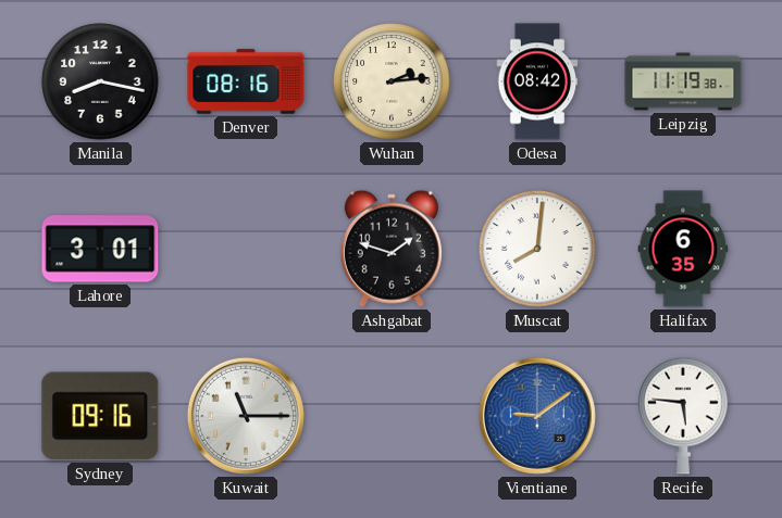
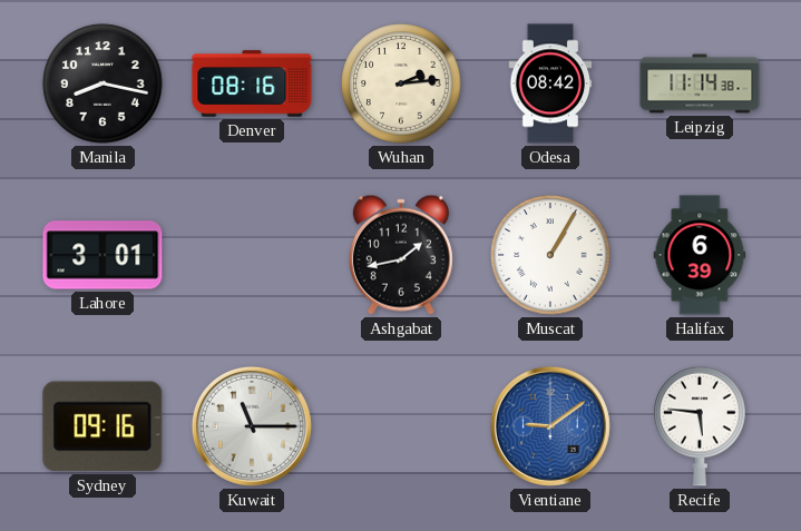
Leipzig: 11:19 -> 11:14 (700, 83)
Ashgabat: 1:48 -> 1:43 (401, 255)
Muscat: 8:01 -> 1:05 (550, 255)
Halifax: 6:35 -> 6:39 (700, 255)
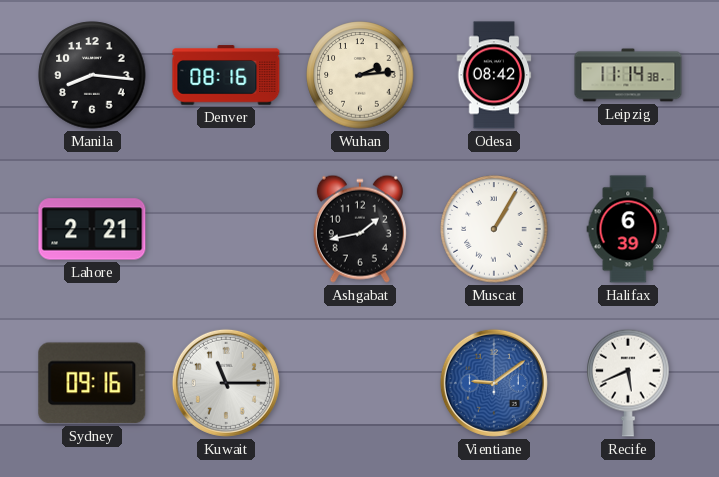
Manila: 8:17 -> 8:16 (92, 75)
Lahore: 3:01 -> 2:21 (92, 229)
Recife: 5:46 -> 5:41 (628, 383)
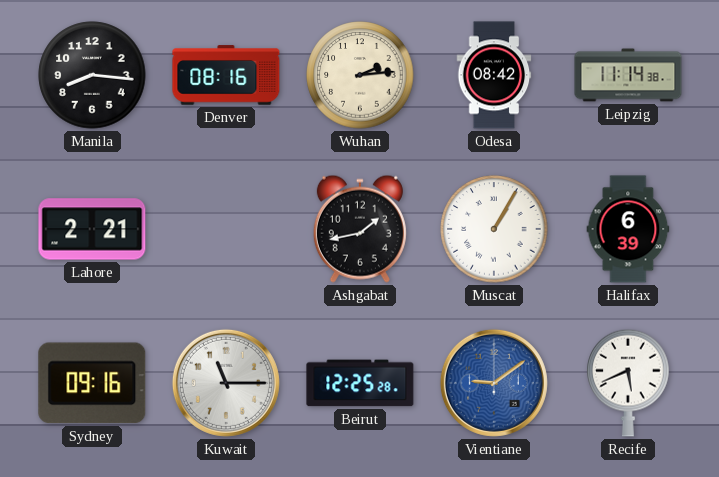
Beirut: none -> 12:25 (360, 383)
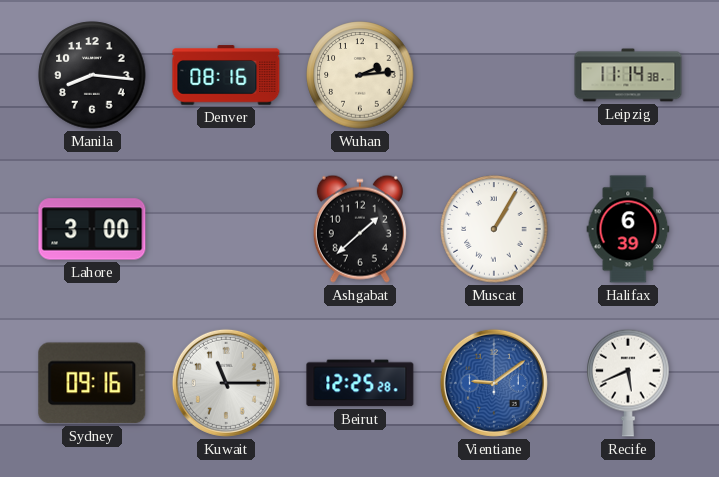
Odesa: 08:42 -> none (494, 75)
Lahore: 2:21 -> 3:00 (92, 229)
Ashgabat: 1:43 -> 1:38 (360, 229)
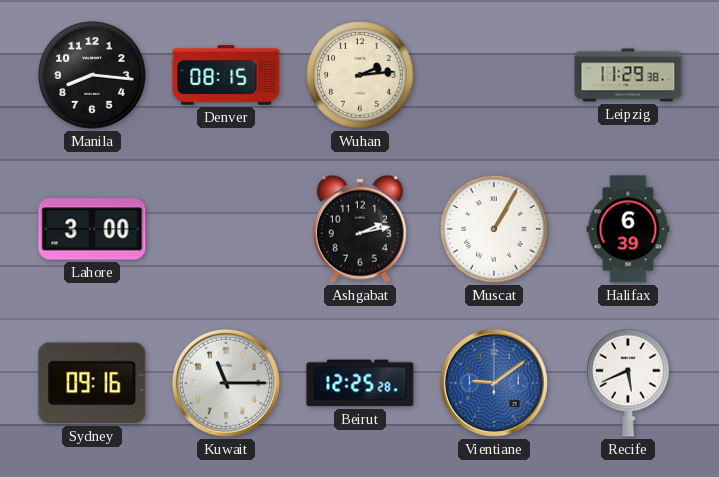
Denver: 08:16 -> 08:15 (226, 75)
Leipzig: 11:14 -> 11:29 (628, 75)
Ashgabat: 1:38 -> 2:13 (360, 229)
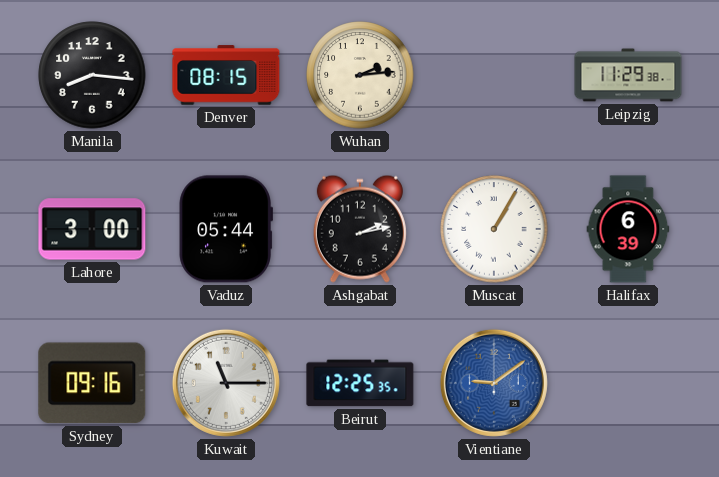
Vaduz: none -> 05:44 (225, 229)
Beirut: 12:25:28 -> 12:25:35 (360, 383)
Recife: 5:41 -> none (628, 383)
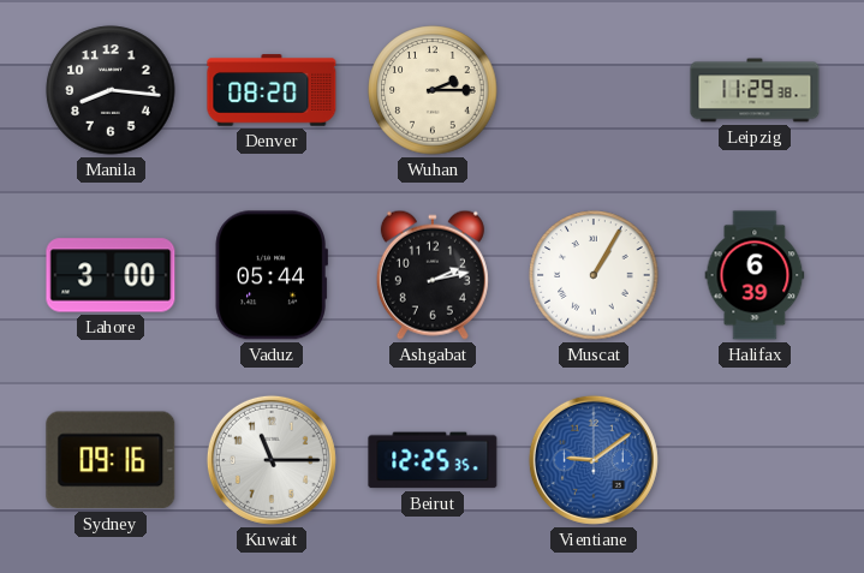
Denver: 08:15 -> 08:20 (272, 90)
Wuhan: 2:14 -> 2:15 (433, 90)
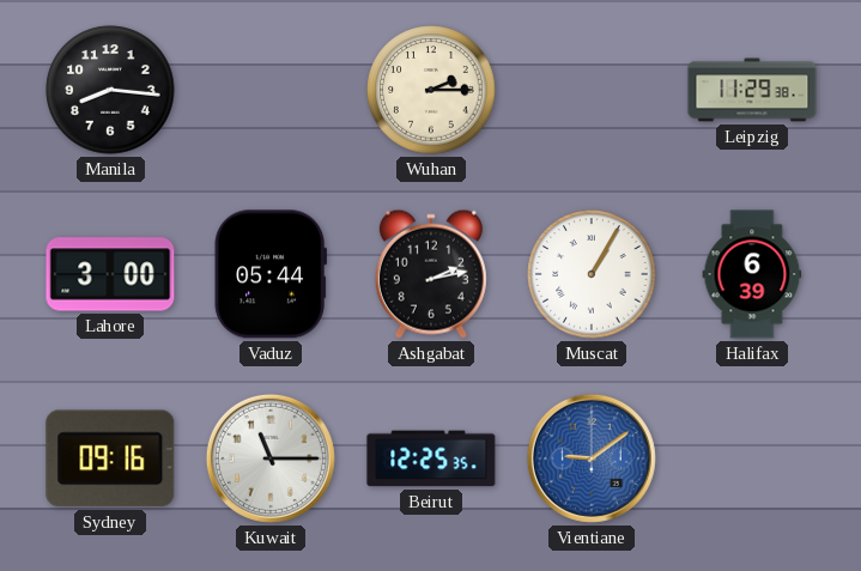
Denver: 08:20 -> none (272, 90)
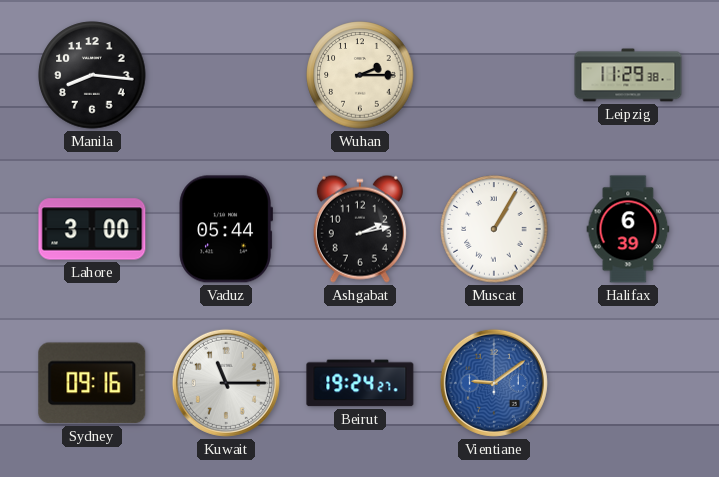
Beirut: 12:25 -> 19:24 (360, 383)
